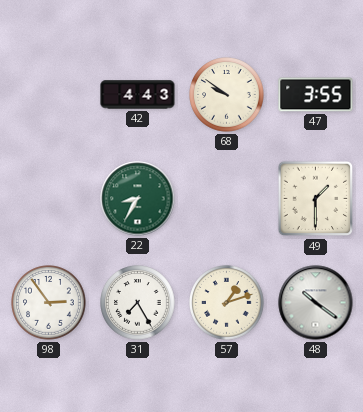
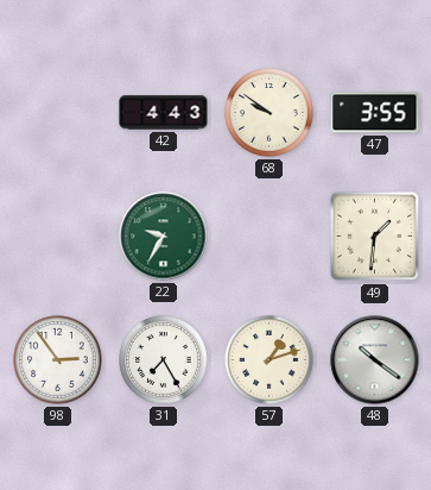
22: 8:35 -> 9:35 (164, 237)
49: 1:30 -> 1:31 (375, 237)
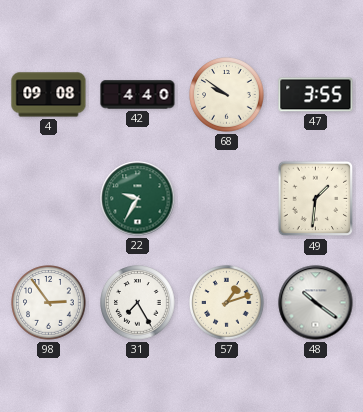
4: none -> 09:08 (49, 95)
42: 4:43 -> 4:40 (138, 95)
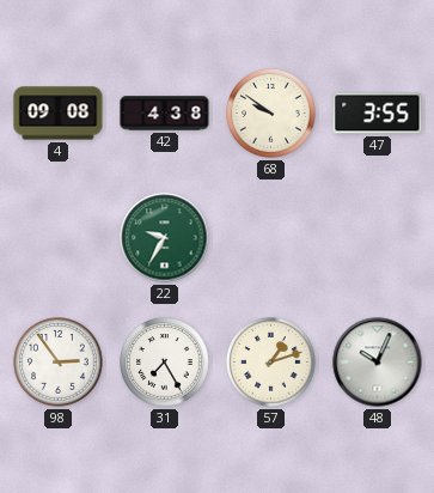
42: 4:40 -> 4:38 (165, 114)
49: 1:31 -> none (316, 199)
48: 10:21 -> 10:04 (378, 363)
